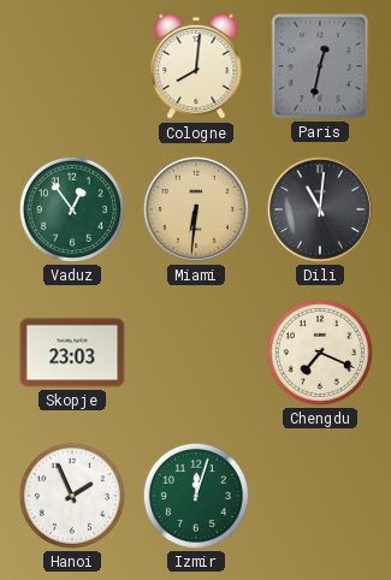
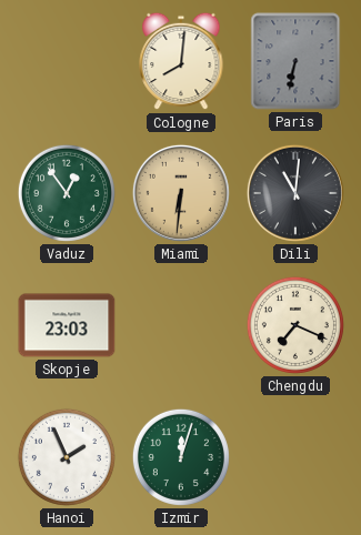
Paris: 12:32 -> 6:32 (295, 61)
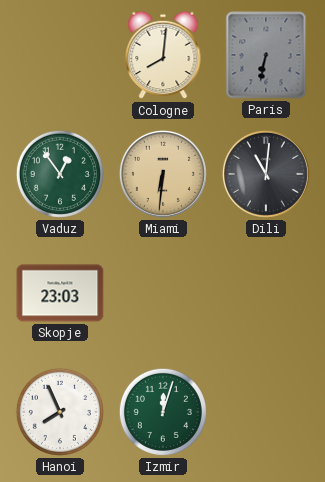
Chengdu: 7:19 -> none (295, 325)
Hanoi: 1:56 -> 7:56 (60, 412)
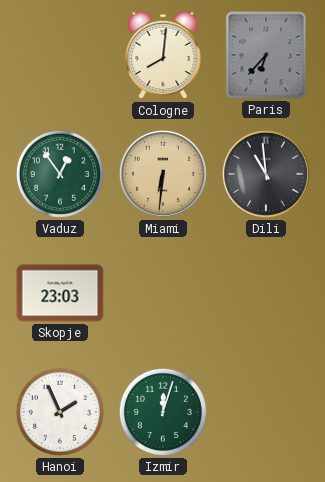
Paris: 6:32 -> 6:37 (266, 55)
Dili: 11:01 -> 10:59 (266, 174)
Hanoi: 7:56 -> 1:56 (60, 412)
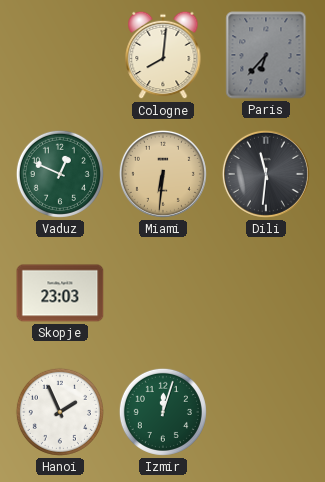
Vaduz: 12:54 -> 12:49 (60, 174)
Dili: 10:59 -> 11:31 (266, 174)
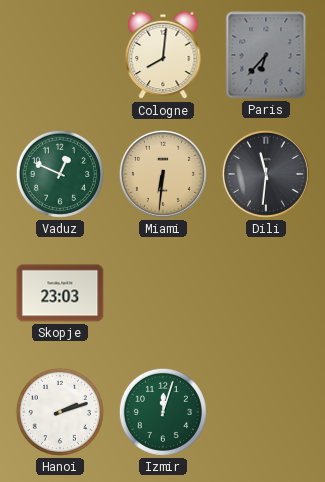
Hanoi: 1:56 -> 2:12 (60, 412)
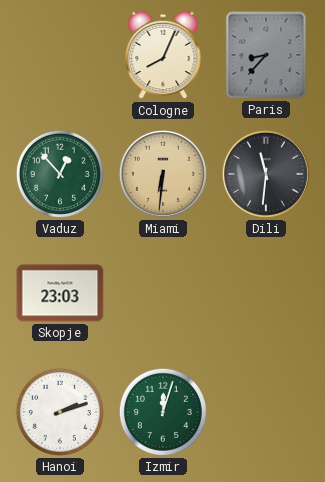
Cologne: 8:01 -> 8:04 (163, 55)
Paris: 6:37 -> 8:37 (266, 55)
Vaduz: 12:49 -> 12:53 (60, 174)
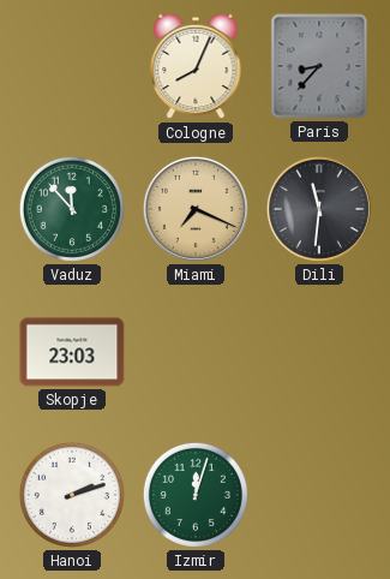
Vaduz: 12:53 -> 11:53 (72, 209)
Miami: 6:31 -> 7:19 (196, 209)
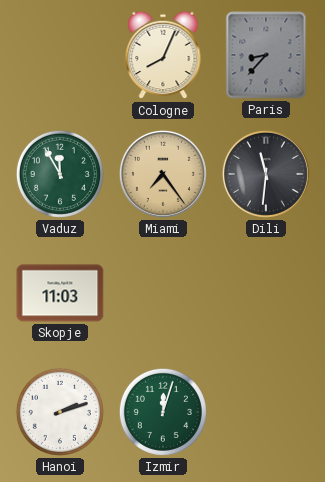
Vaduz: 11:53 -> 11:55 (60, 174)
Miami: 7:19 -> 7:24 (163, 174)
Skopje: 23:03 -> 11:03 (60, 293)
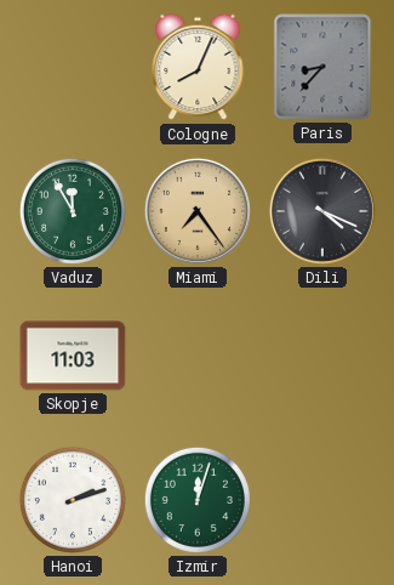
Dili: 11:31 -> 4:19 (322, 211)
